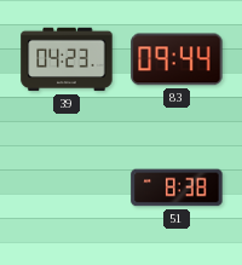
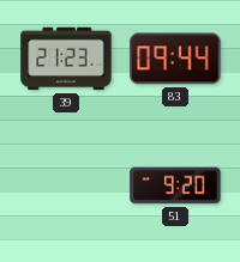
39: 04:23 -> 21:23 (66, 59)
51: 8:38 -> 9:20 (175, 185)
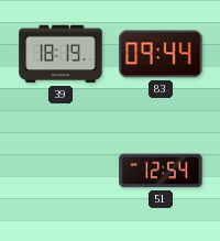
39: 21:23 -> 18:19 (61, 54)
51: 9:20 -> 12:54 (161, 171)
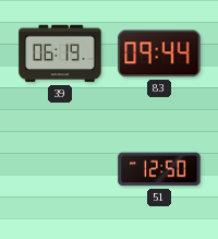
39: 18:19 -> 06:19 (60, 53)
51: 12:54 -> 12:50 (159, 169)
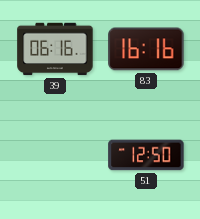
39: 06:19 -> 06:16 (55, 49)
83: 09:44 -> 16:16 (146, 49)
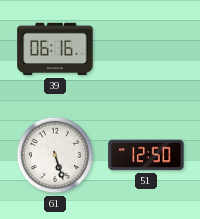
83: 16:16 -> none (146, 49)
61: none -> 5:27 (55, 155)
